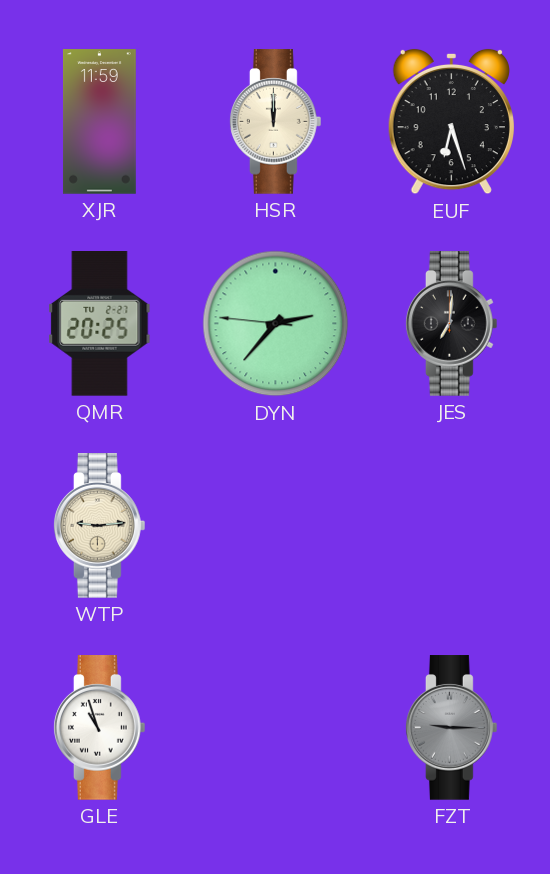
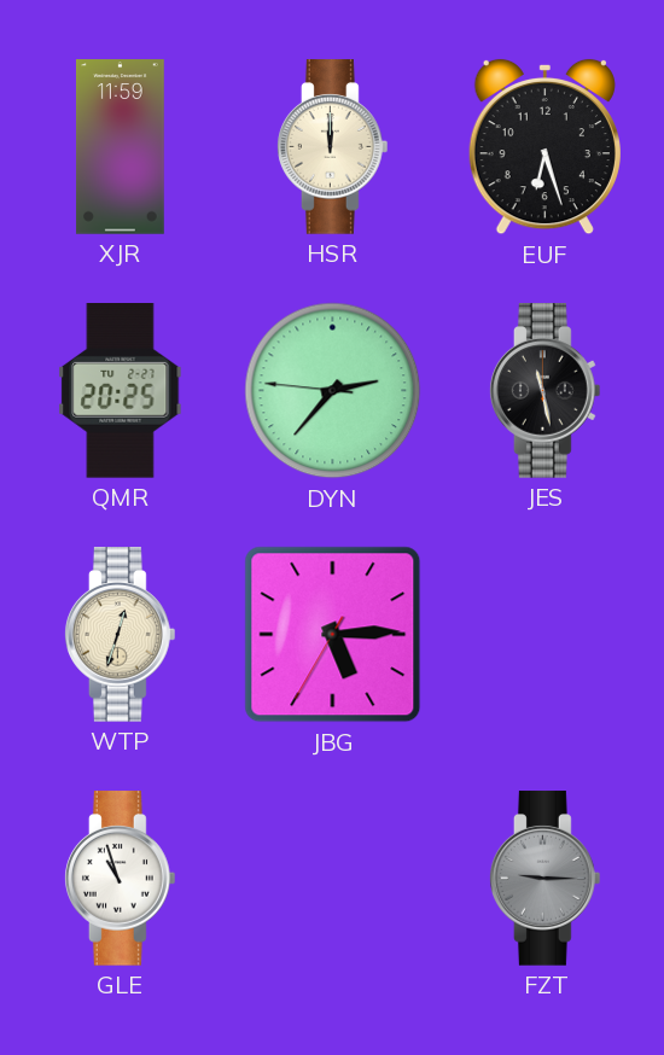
JES: 7:01 -> 11:28 (546, 391)
WTP: 9:14 -> 12:33 (121, 635)
JBG: none -> 5:14 (333, 635)
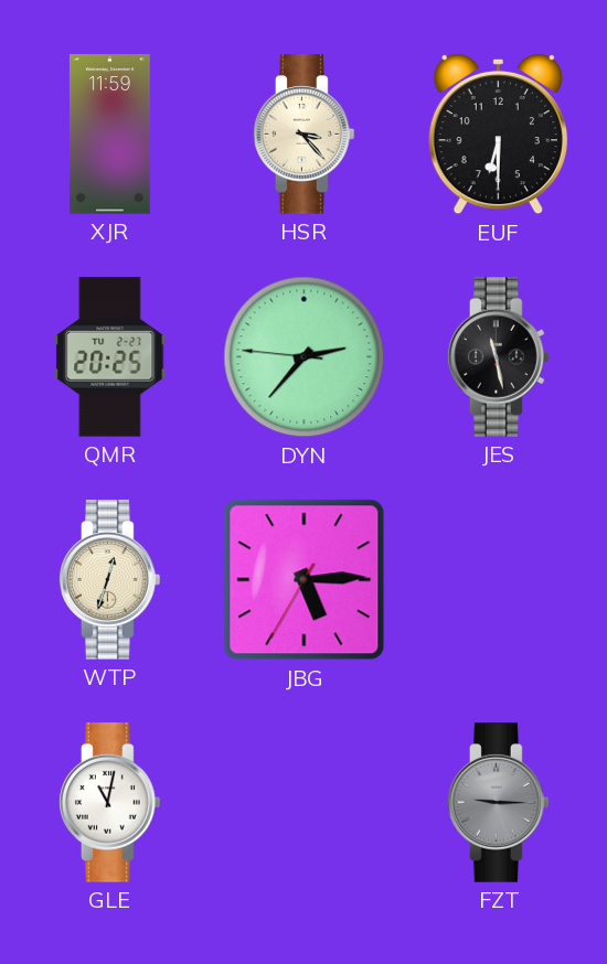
HSR: 12:00 -> 3:23 (305, 135)
EUF: 6:27 -> 6:30 (498, 135)
GLE: 10:57 -> 11:02 (110, 803)
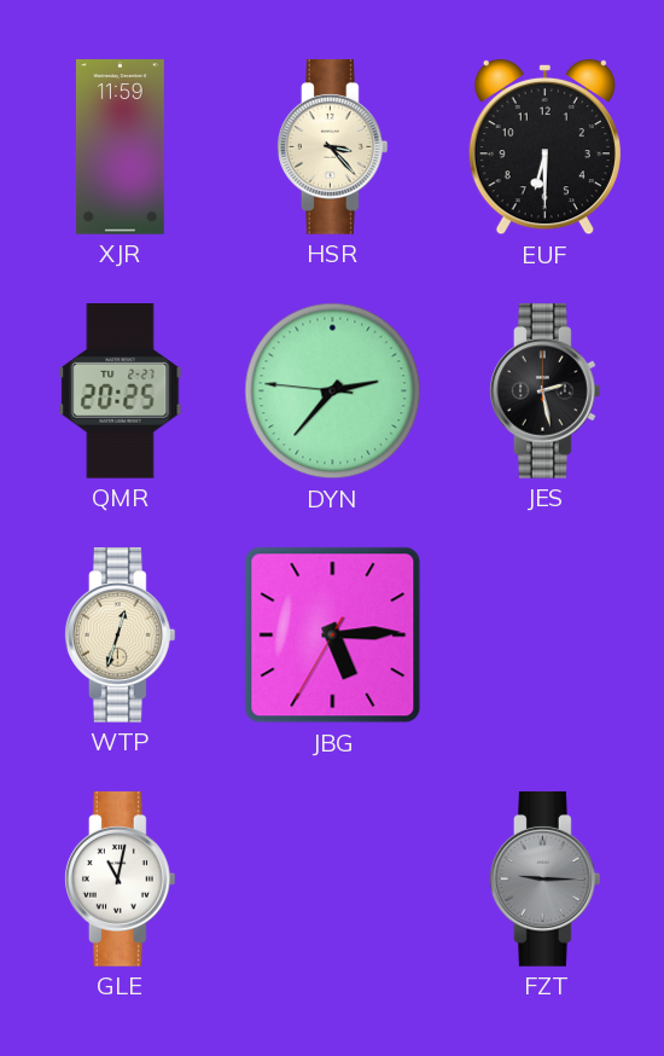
JES: 11:28 -> 2:28 (546, 391)
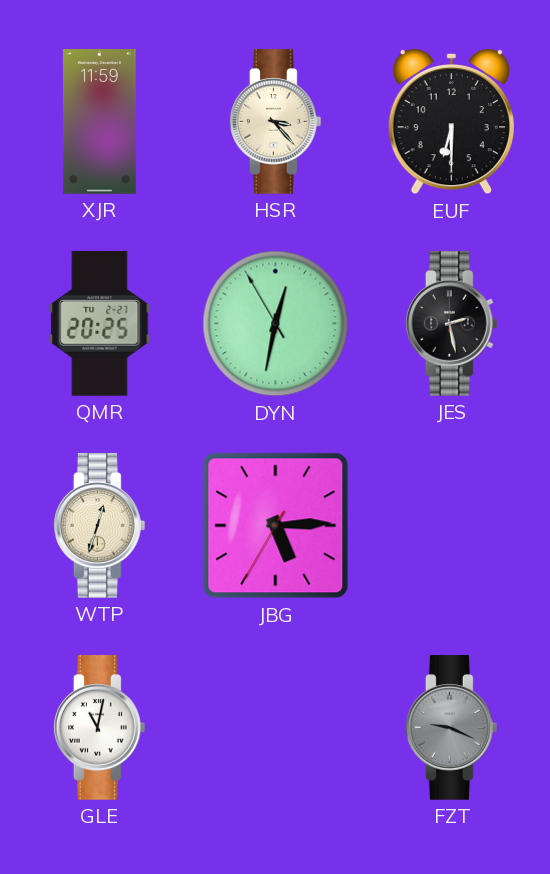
DYN: 2:36 -> 12:31 (276, 324)
FZT: 9:15 -> 9:19 (452, 728)
